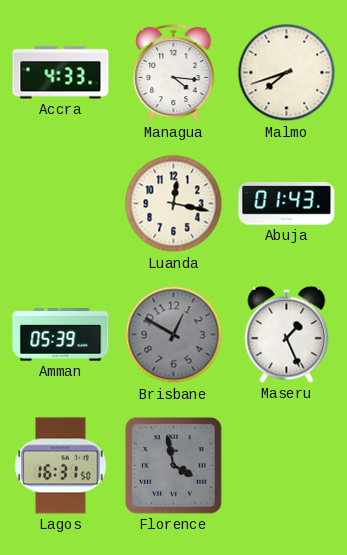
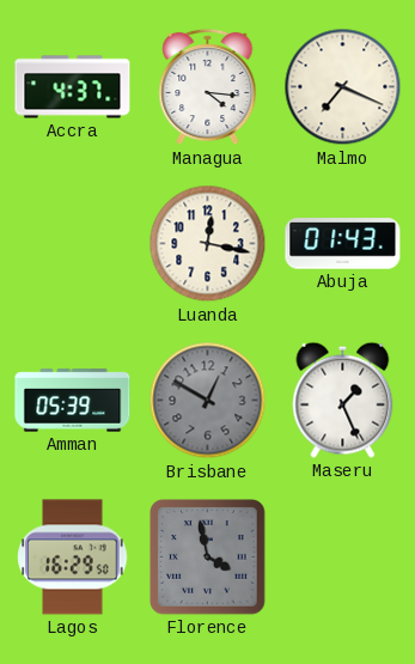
Accra: 4:33 -> 4:37 (73, 87)
Malmo: 7:42 -> 7:19 (343, 87)
Lagos: 16:31 -> 16:29 (73, 558)
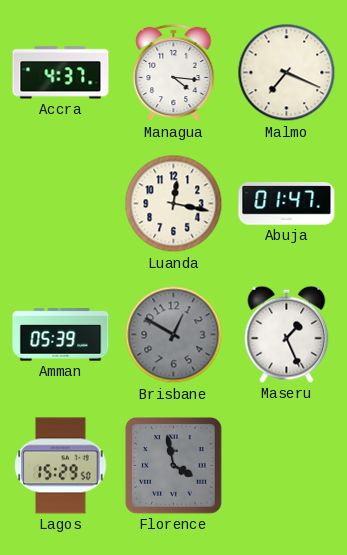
Abuja: 01:43 -> 01:47 (287, 204)
Lagos: 16:29 -> 15:29 (61, 466)
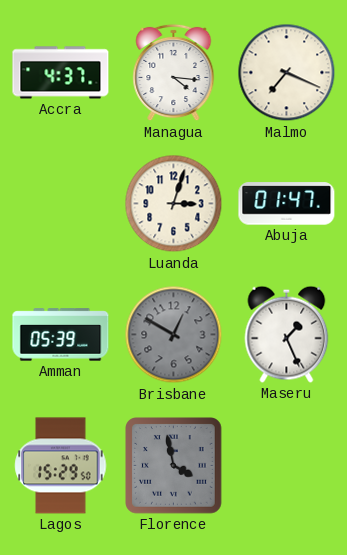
Luanda: 12:17 -> 3:03 (174, 204)
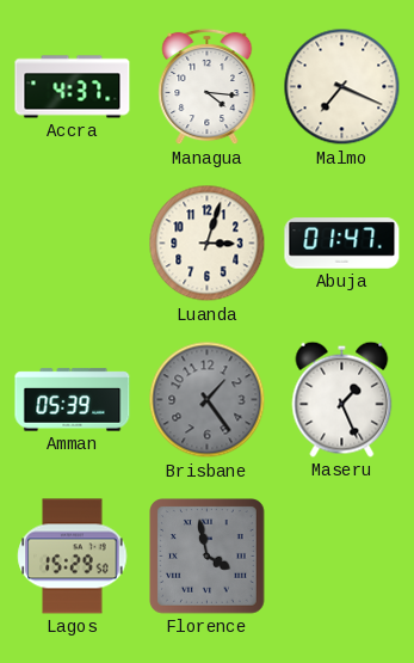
Brisbane: 12:50 -> 1:24 (208, 400)
